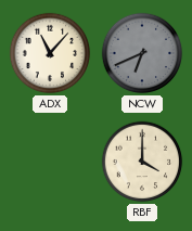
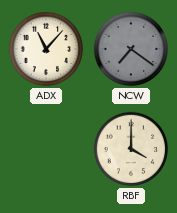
NCW: 6:41 -> 7:21 (131, 49)
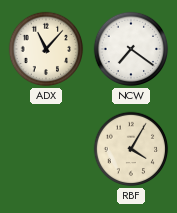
NCW dial: grey -> white (131, 49)
RBF: 4:00 -> 4:05 (131, 149)
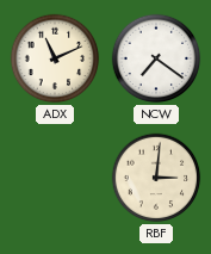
ADX: 11:07 -> 11:11 (55, 58)
RBF: 4:05 -> 3:01 (156, 178)
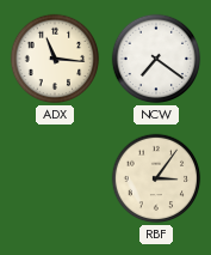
ADX: 11:11 -> 11:16 (55, 59)
RBF: 3:01 -> 3:06 (156, 178)
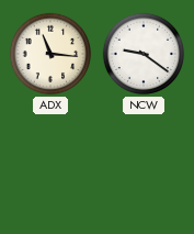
NCW: 7:21 -> 9:21 (144, 54)
RBF: 3:06 -> none (156, 178)
